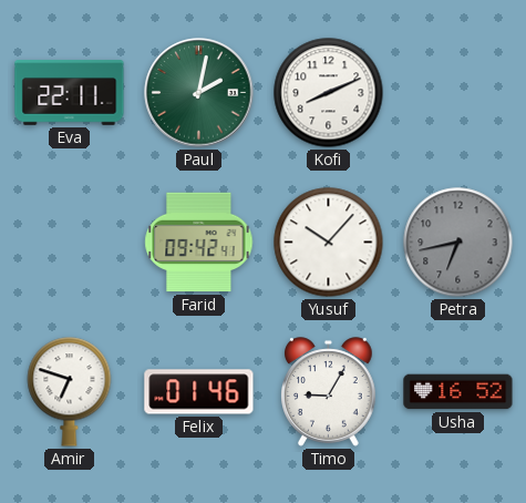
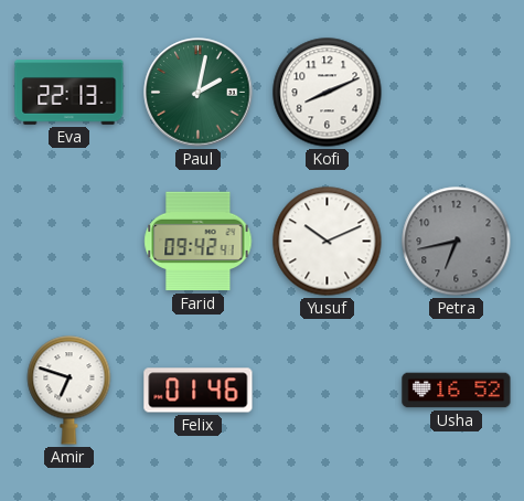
Eva: 22:11 -> 22:13 (69, 93)
Yusuf: 10:07 -> 10:11 (328, 242)
Timo: 9:05 -> none (329, 392)
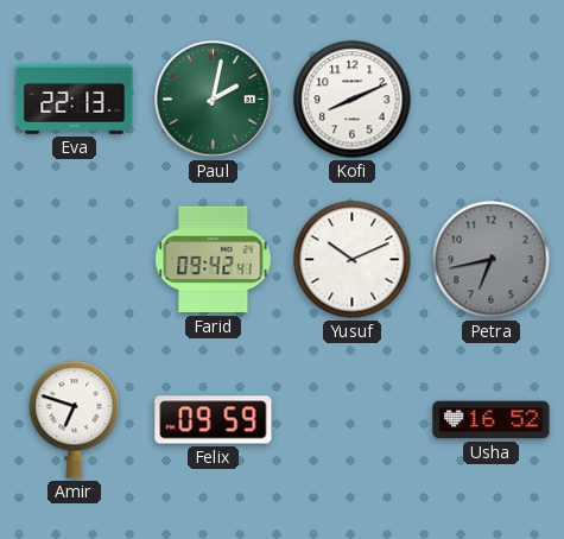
Felix: 01:46 -> 09:59 (214, 420)
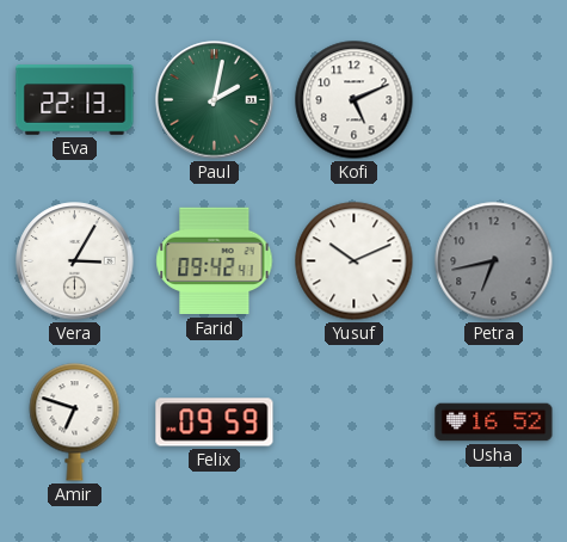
Kofi: 8:11 -> 5:11 (355, 100)
Vera: none -> 3:05 (75, 261)
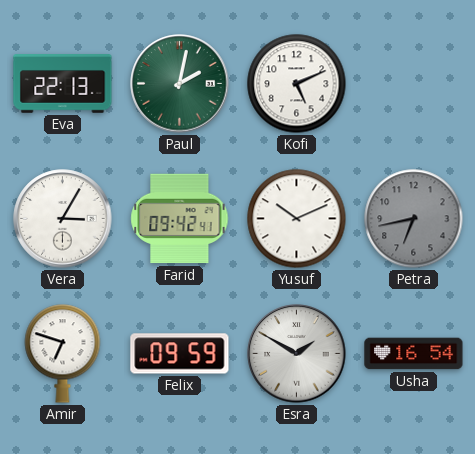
Esra: none -> 1:50 (297, 354)
Usha: 16:52 -> 16:54 (414, 354)
